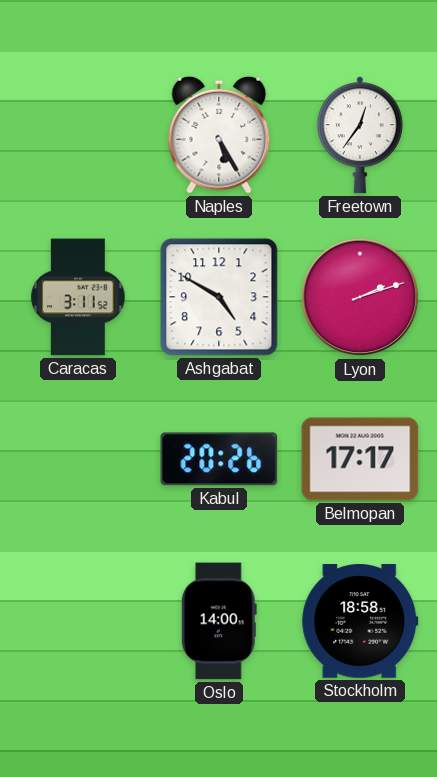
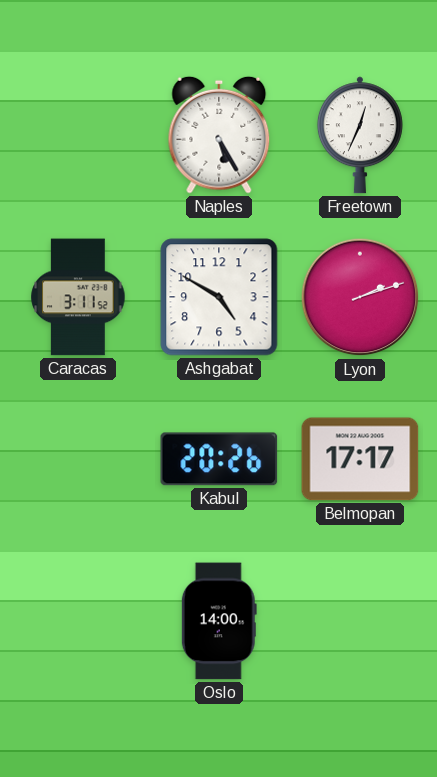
Freetown: 12:36 -> 12:34 (360, 135)
Stockholm: 18:58 -> none (360, 621)
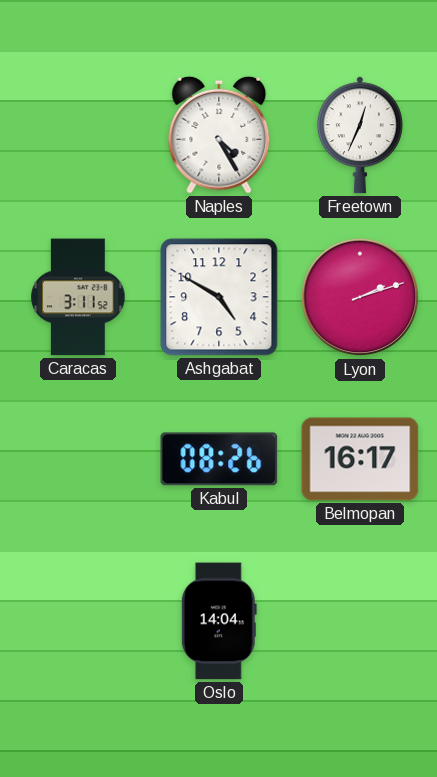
Naples: 5:25 -> 4:25 (219, 135)
Kabul: 20:26 -> 08:26 (219, 459)
Belmopan: 17:17 -> 16:17 (360, 459)
Oslo: 14:00 -> 14:04 (219, 621)
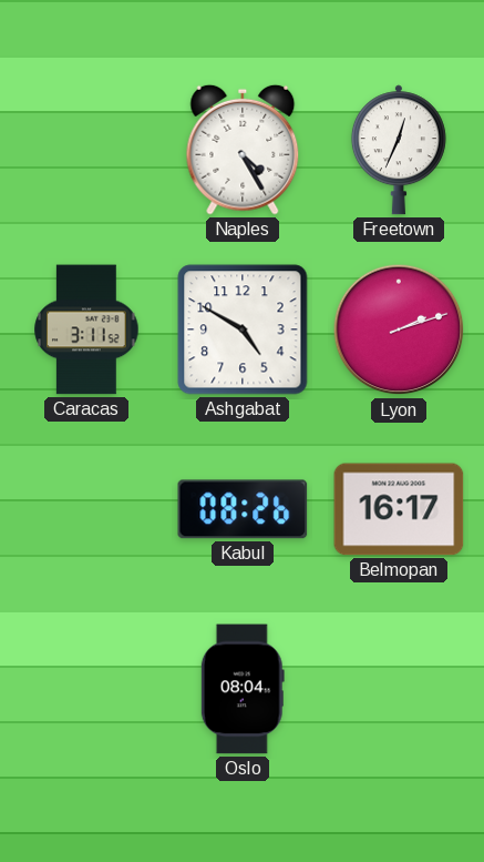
Oslo: 14:04 -> 08:04 (243, 689)
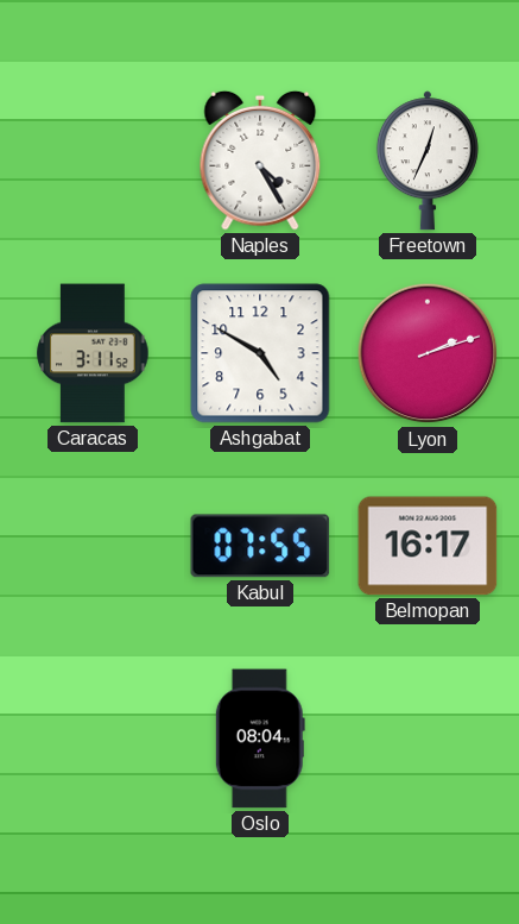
Kabul: 08:26 -> 07:55 (260, 546)
